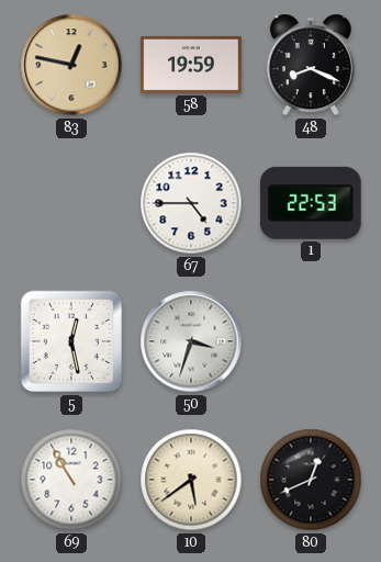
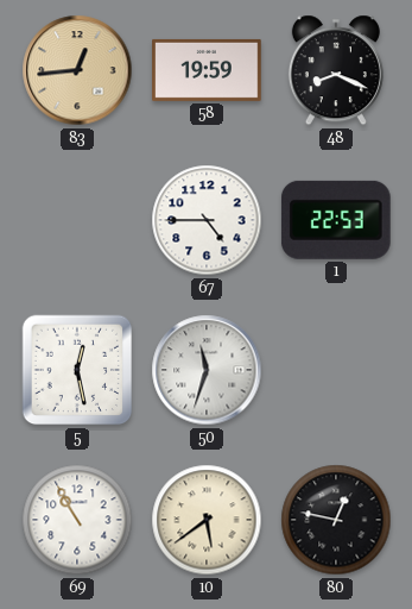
83: 12:47 -> 12:44 (77, 70)
50: 3:33 -> 11:33 (207, 370)
80: 12:41 -> 12:47 (336, 520)
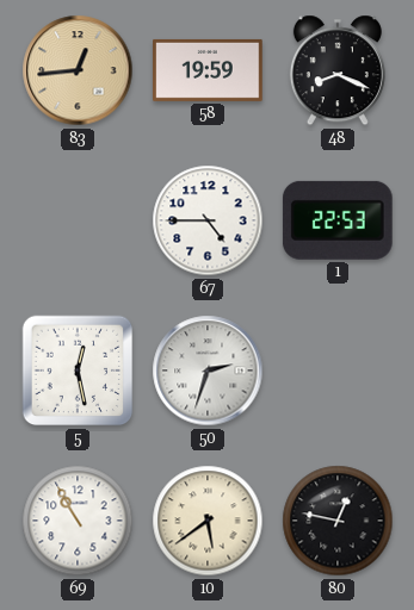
50: 11:33 -> 2:33 (208, 371)
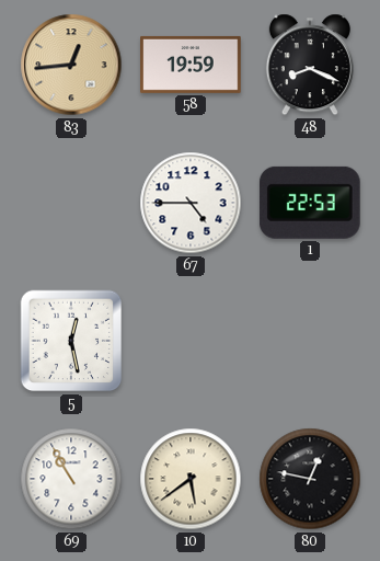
50: 2:33 -> none (208, 371)
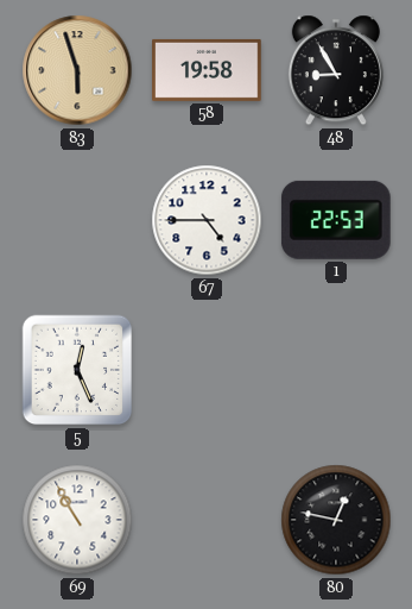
83: 12:44 -> 5:57 (77, 70)
58: 19:59 -> 19:58 (207, 70)
48: 8:19 -> 8:55 (336, 70)
5: 12:28 -> 12:26 (77, 370)
10: 5:39 -> none (191, 479)
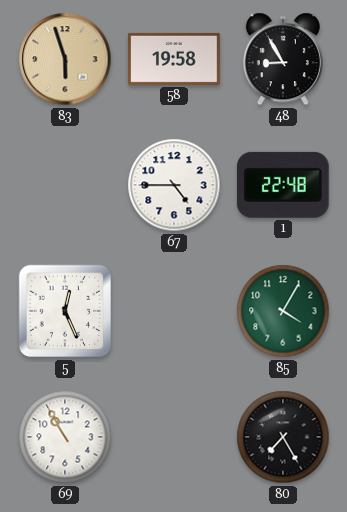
1: 22:53 -> 22:48 (283, 185)
85: none -> 4:05 (283, 311)
80: 12:47 -> 7:25 (283, 437)
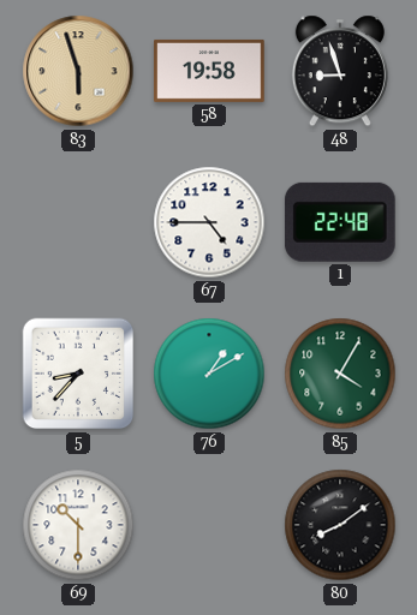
48: 8:55 -> 8:57 (340, 71)
5: 12:26 -> 8:37 (78, 374)
76: none -> 1:10 (209, 374)
69: 10:55 -> 10:30 (78, 525)
80: 7:25 -> 8:09 (340, 525)
